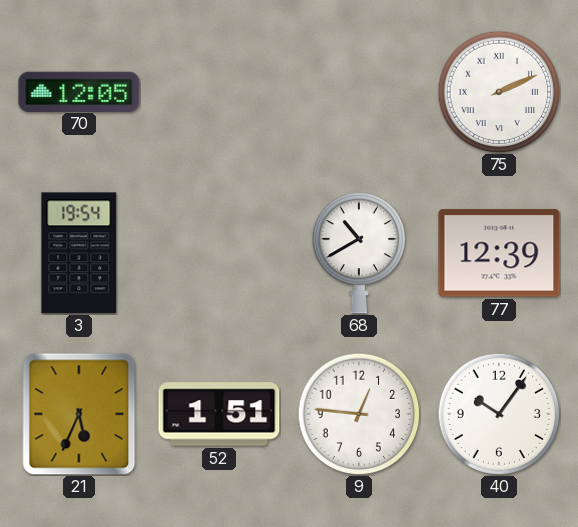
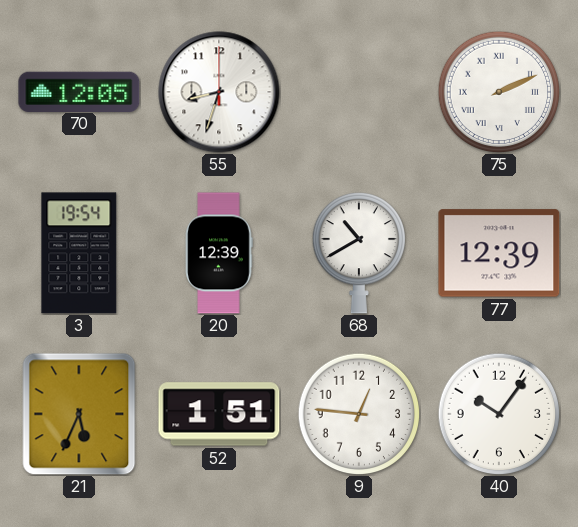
55: none -> 8:33 (219, 92)
20: none -> 12:39 (219, 253)
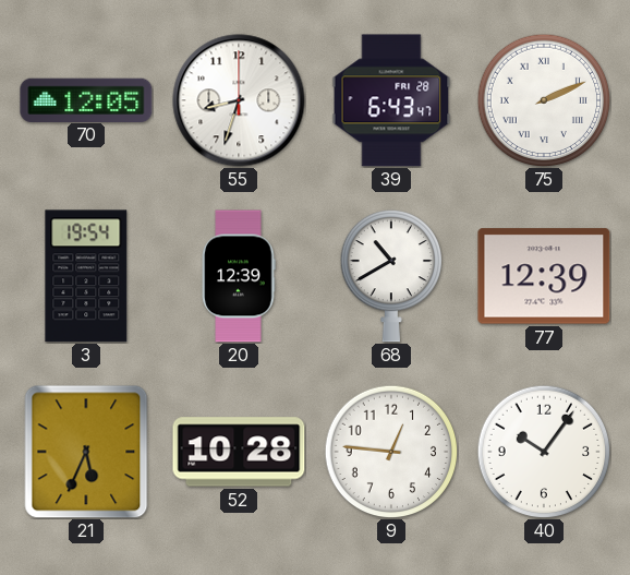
39: none -> 6:43 (391, 100)
52: 1:51 -> 10:28 (239, 452)
